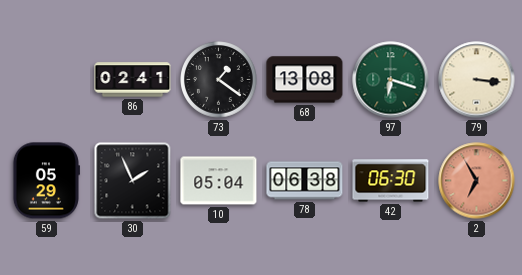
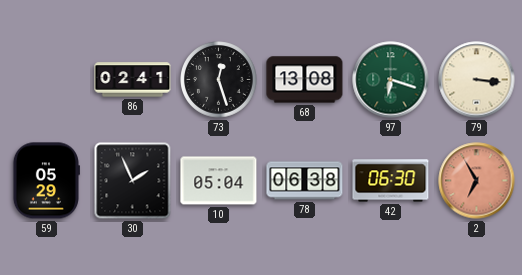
73: 1:21 -> 12:27 (219, 80)
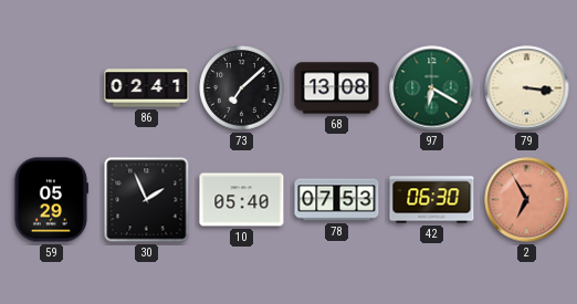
73: 12:27 -> 7:08 (242, 88)
97: 6:18 -> 6:20 (432, 88)
10: 05:04 -> 05:40 (242, 200)
78: 06:38 -> 07:53 (337, 200)
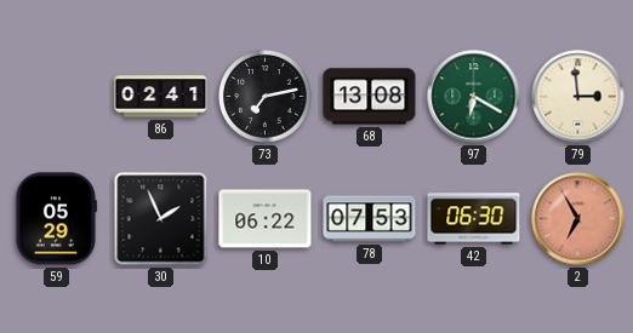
73: 7:08 -> 7:13 (266, 97)
79: 3:16 -> 2:59 (578, 97)
10: 05:40 -> 06:22 (266, 219)
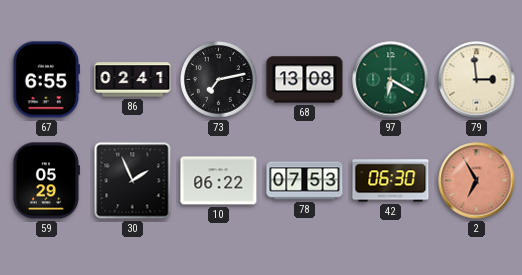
67: none -> 6:55 (46, 80)
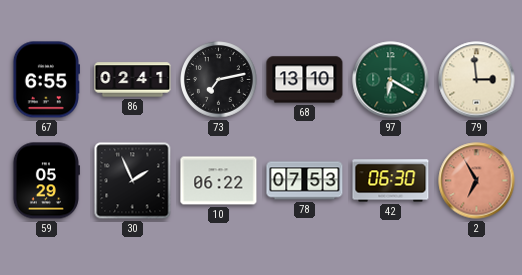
68: 13:08 -> 13:10 (305, 80)
